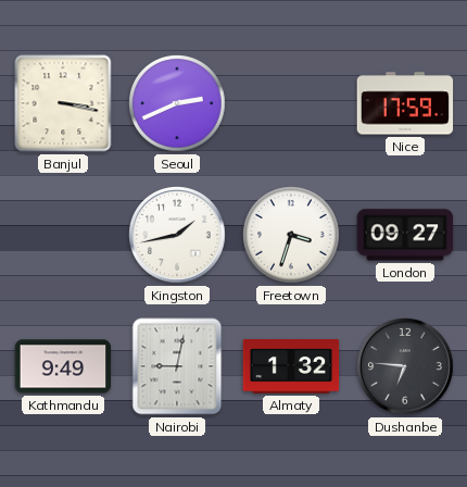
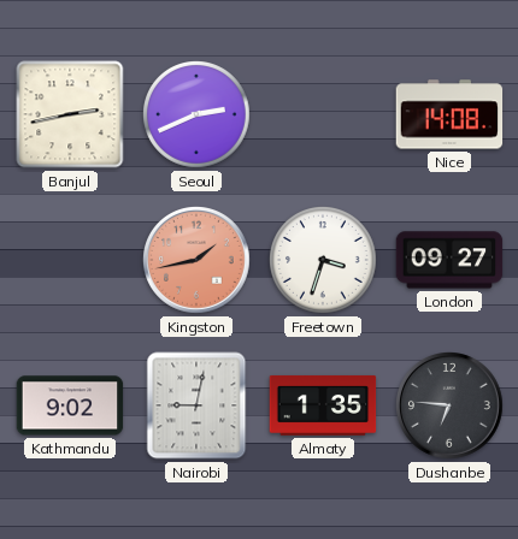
Banjul: 3:17 -> 2:43 (70, 114)
Nice: 17:59 -> 14:08 (449, 114)
Kingston dial: white -> salmon (198, 261)
Kathmandu: 9:49 -> 9:02 (70, 405)
Almaty: 1:32 -> 1:35 (323, 405)
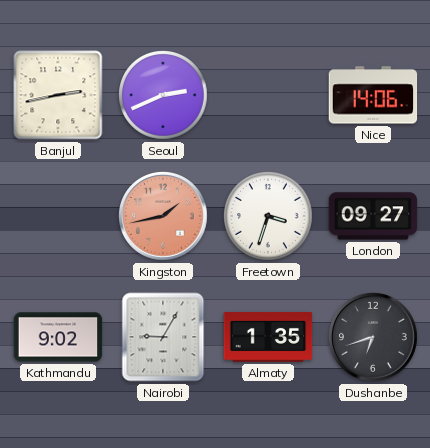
Nice: 14:08 -> 14:06 (373, 95)
Nairobi: 9:02 -> 9:05 (163, 337)
Dushanbe: 6:46 -> 6:42 (374, 338)
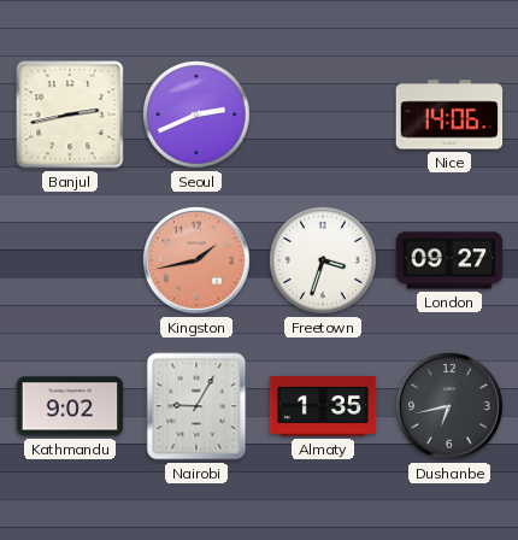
Dushanbe: 6:42 -> 6:43 (451, 407)
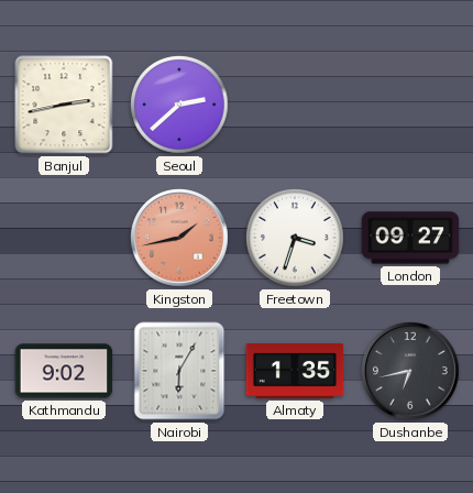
Seoul: 2:41 -> 2:38 (180, 106)
Nice: 14:06 -> none (449, 115)
Nairobi: 9:05 -> 6:05 (179, 371)
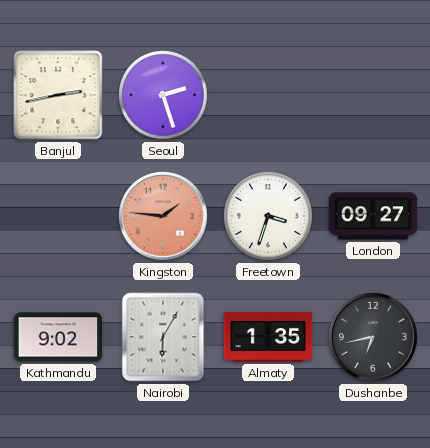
Seoul: 2:38 -> 2:27 (164, 96)
Kingston: 1:43 -> 1:46 (164, 217)
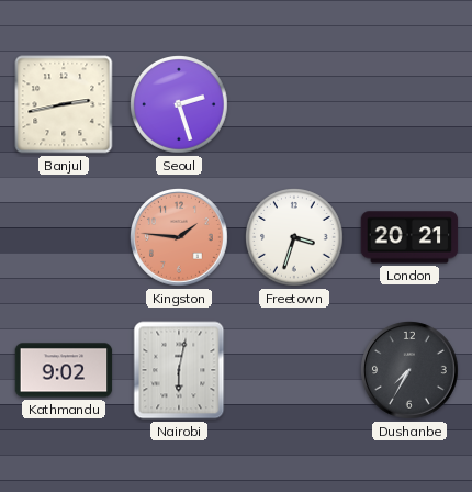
London: 09:27 -> 20:21 (409, 237)
Nairobi: 6:05 -> 6:02 (179, 370)
Almaty: 1:35 -> none (268, 337)
Dushanbe: 6:43 -> 7:35 (411, 371)
